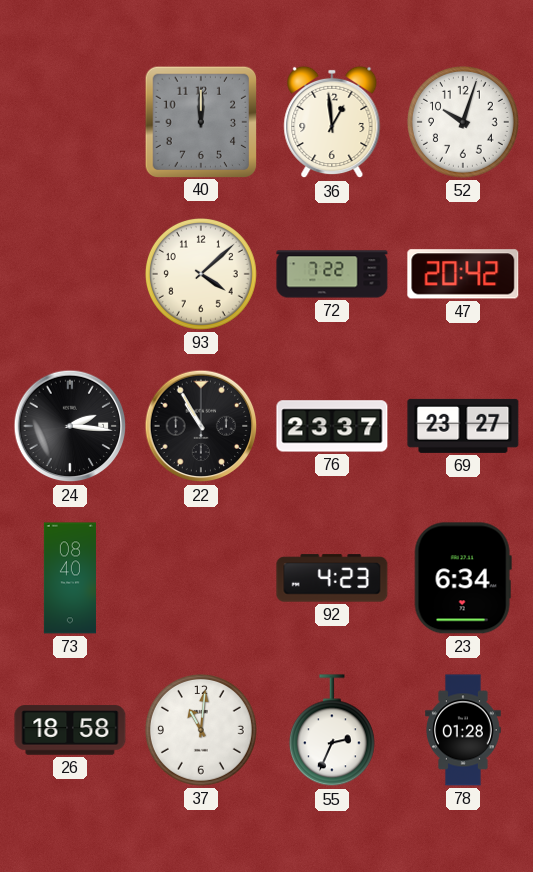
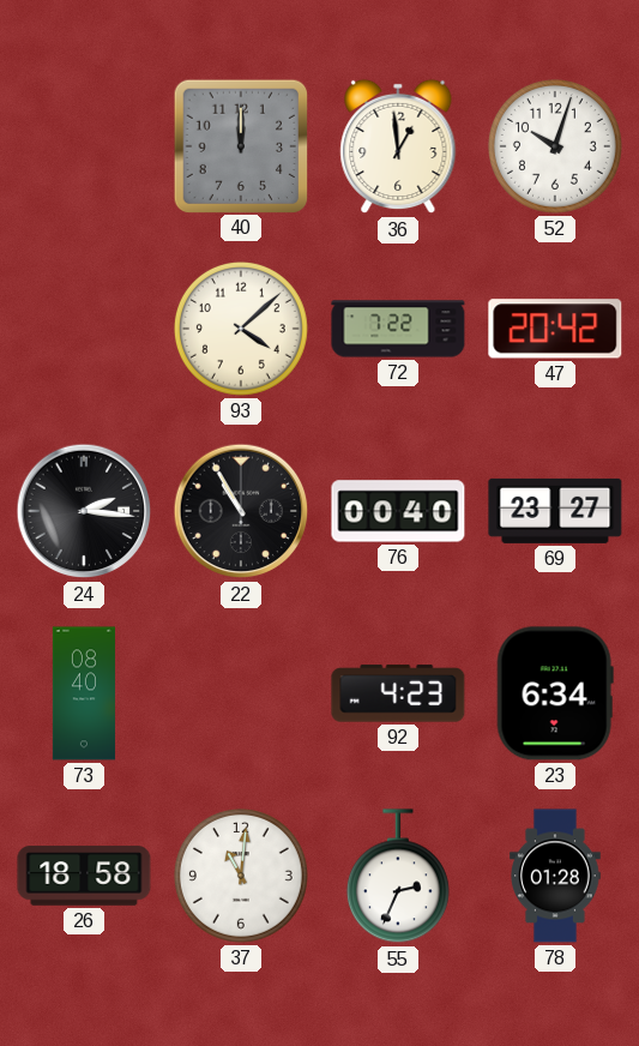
76: 23:37 -> 00:40 (398, 511)
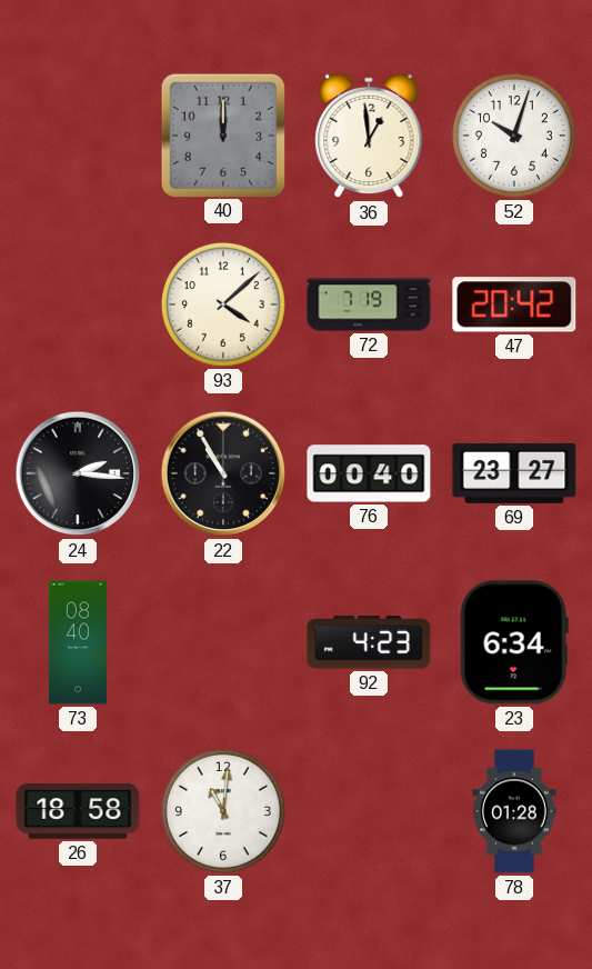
72: 7:22 -> 7:19 (369, 304)
55: 2:34 -> none (398, 877)
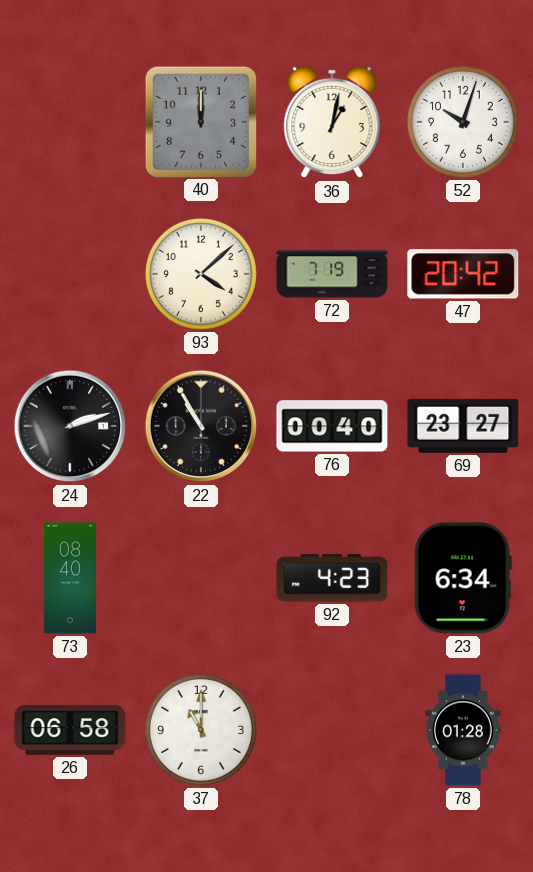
36: 12:59 -> 1:02 (332, 122)
24: 2:16 -> 2:12 (70, 426)
26: 18:58 -> 06:58 (70, 730)
37: 11:01 -> 11:00 (201, 730)
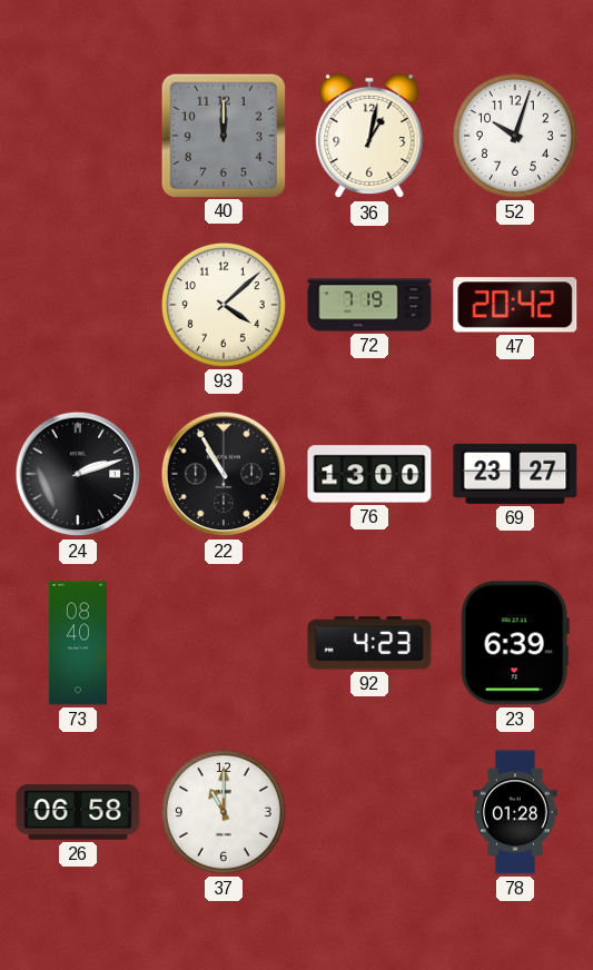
76: 00:40 -> 13:00 (369, 474)
23: 6:34 -> 6:39 (515, 643)
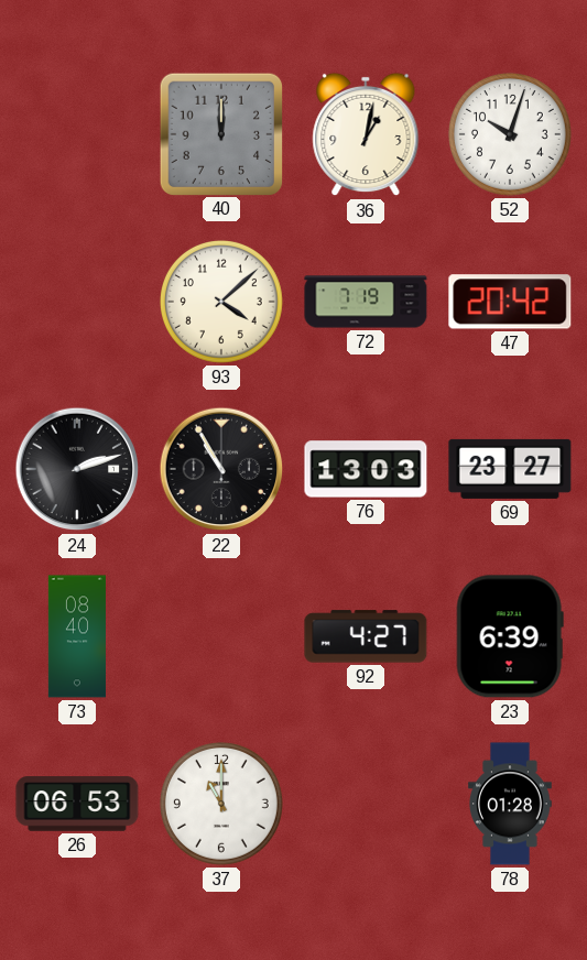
76: 13:00 -> 13:03 (366, 469)
92: 4:23 -> 4:27 (366, 636)
26: 06:58 -> 06:53 (77, 804)
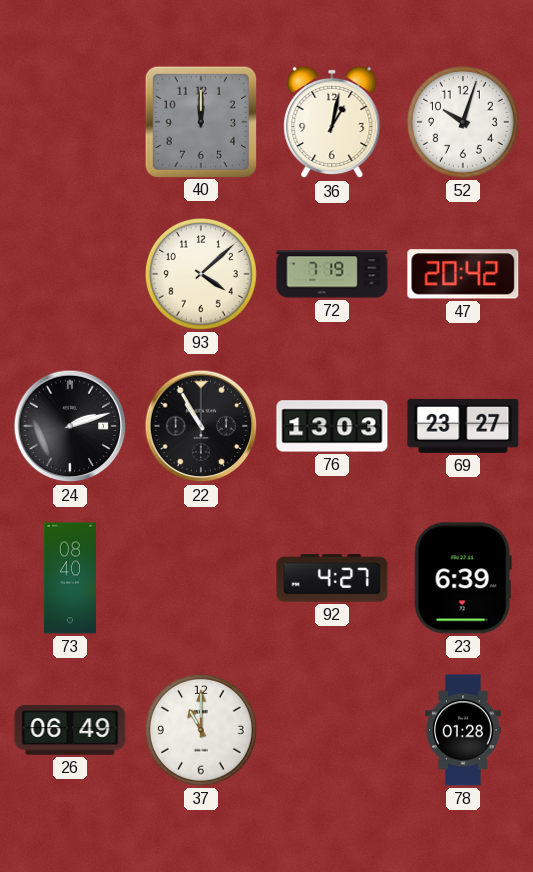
26: 06:53 -> 06:49 (70, 730)
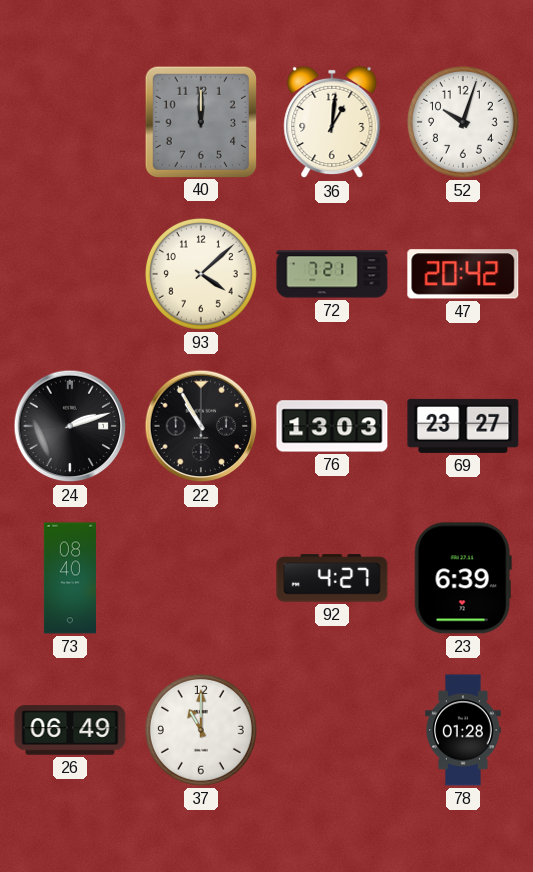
36: 1:02 -> 1:01 (332, 122)
72: 7:19 -> 7:21 (332, 274)
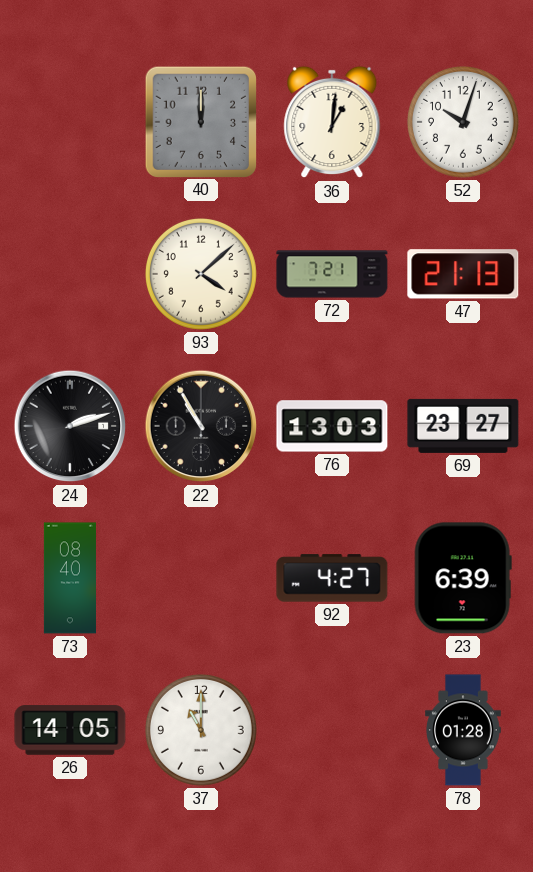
47: 20:42 -> 21:13 (463, 274)
26: 06:49 -> 14:05 (70, 730)
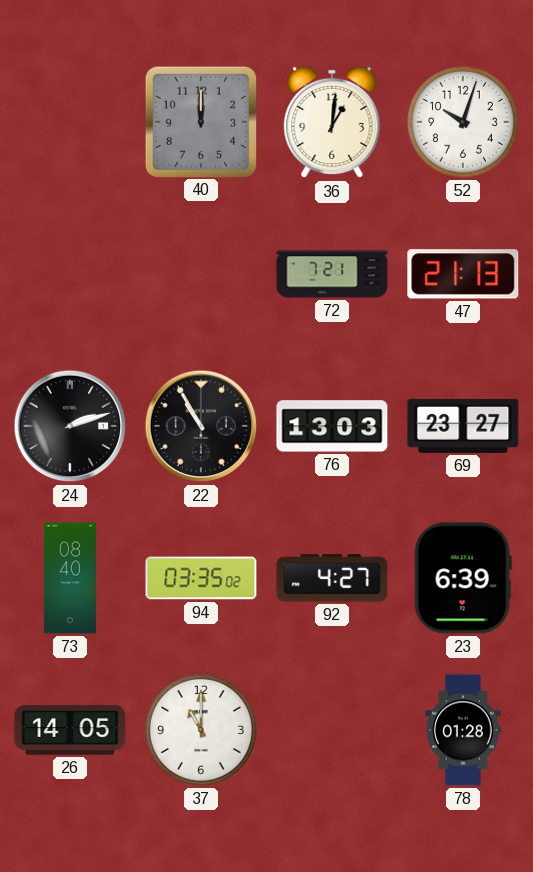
93: 4:08 -> none (201, 274)
94: none -> 03:35 (201, 578)
